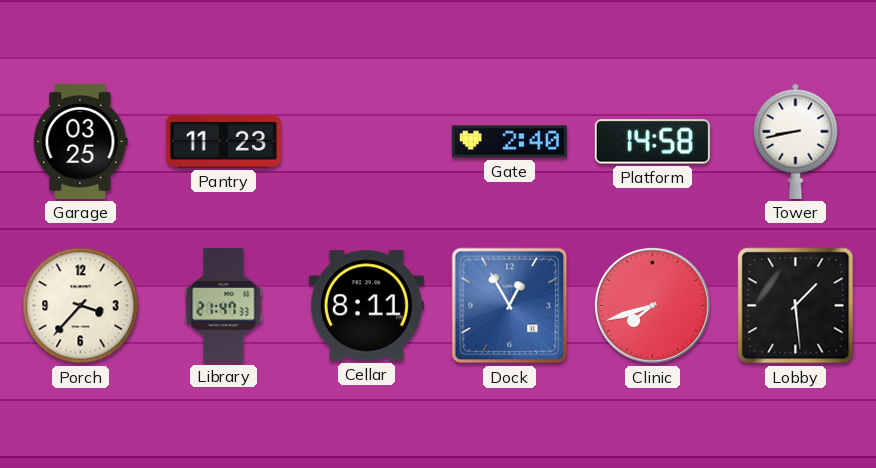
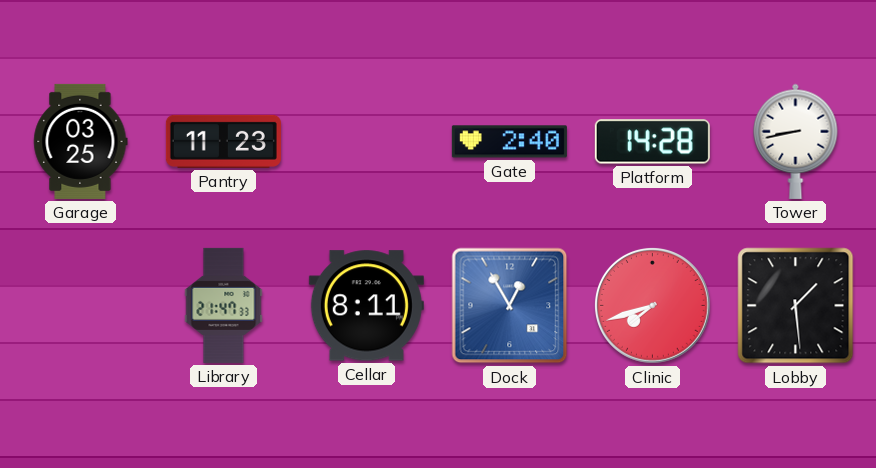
Platform: 14:58 -> 14:28 (652, 142)
Porch: 3:37 -> none (81, 306)
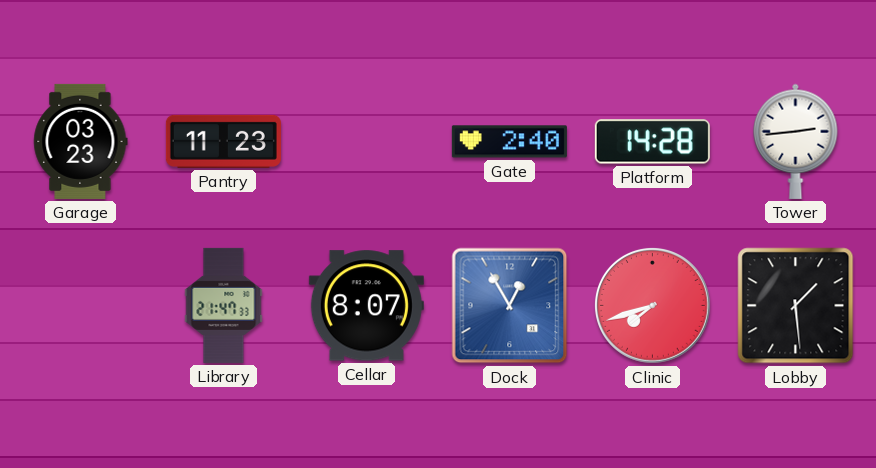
Garage: 03:25 -> 03:23 (81, 141)
Tower: 8:43 -> 2:44 (796, 141)
Cellar: 8:11 -> 8:07 (366, 306)
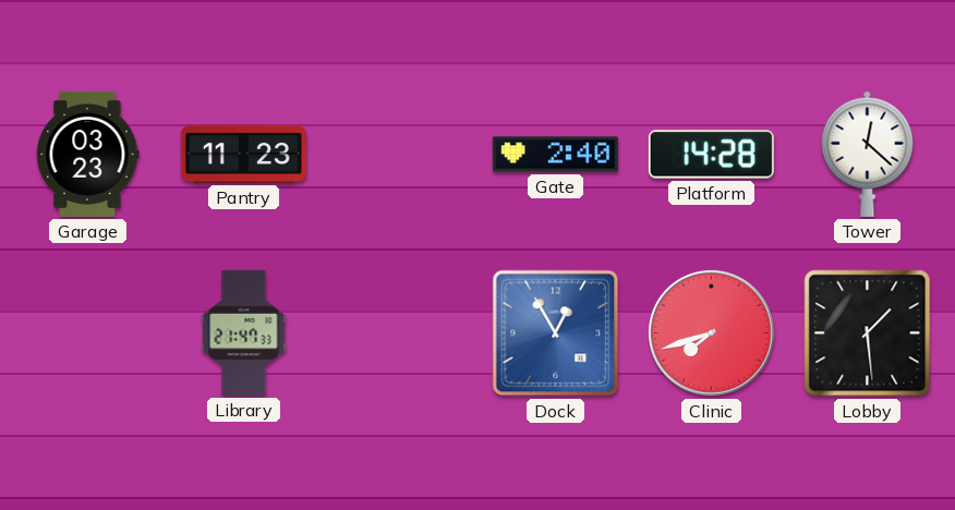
Tower: 2:44 -> 12:22 (868, 154)
Cellar: 8:07 -> none (366, 306)
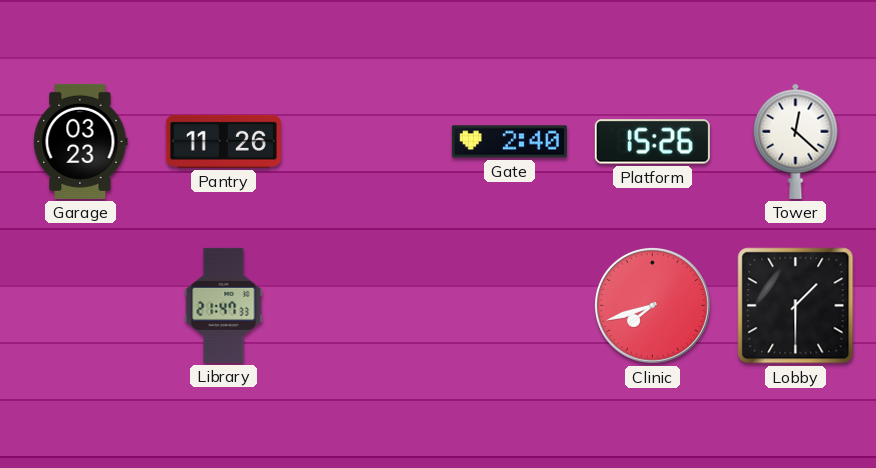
Pantry: 11:23 -> 11:26 (223, 141)
Platform: 14:28 -> 15:26 (652, 142)
Dock: 12:55 -> none (556, 333)
Lobby: 1:29 -> 1:30 (796, 306)
